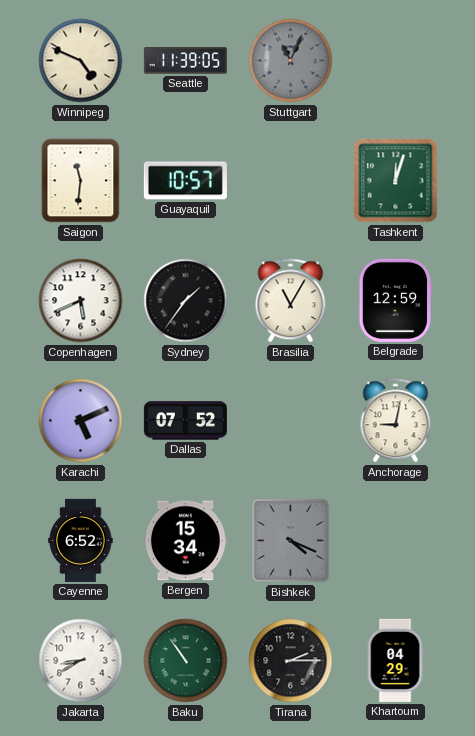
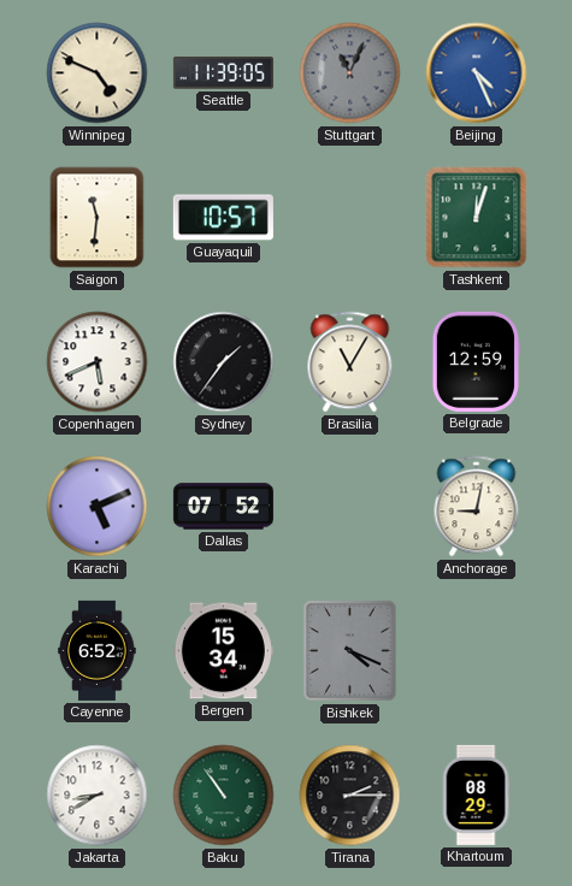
Beijing: none -> 4:26 (477, 73)
Khartoum: 04:29 -> 08:29 (476, 795)
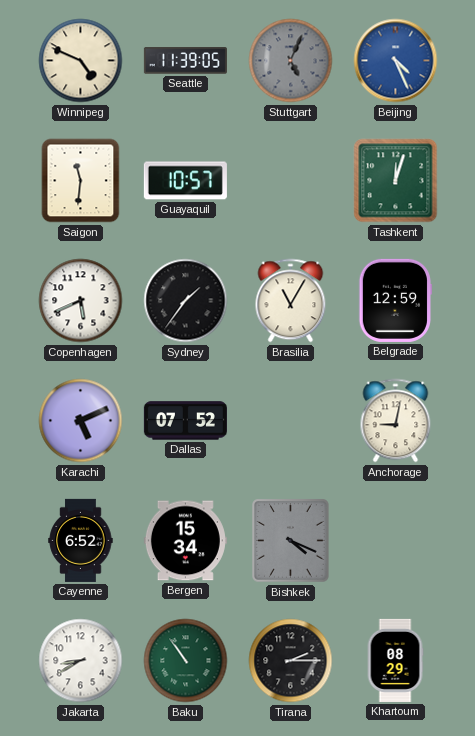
Stuttgart: 11:04 -> 5:04 (291, 61)
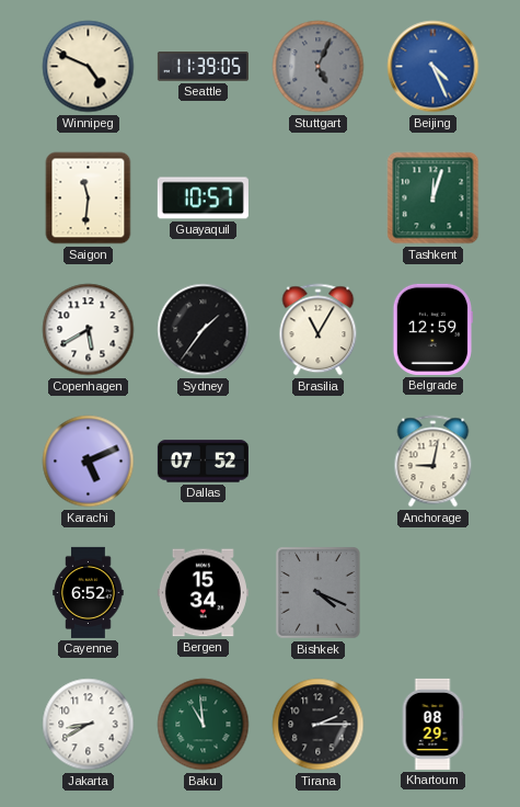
Copenhagen: 5:41 -> 5:40 (89, 330)
Baku: 10:54 -> 10:59 (204, 725)
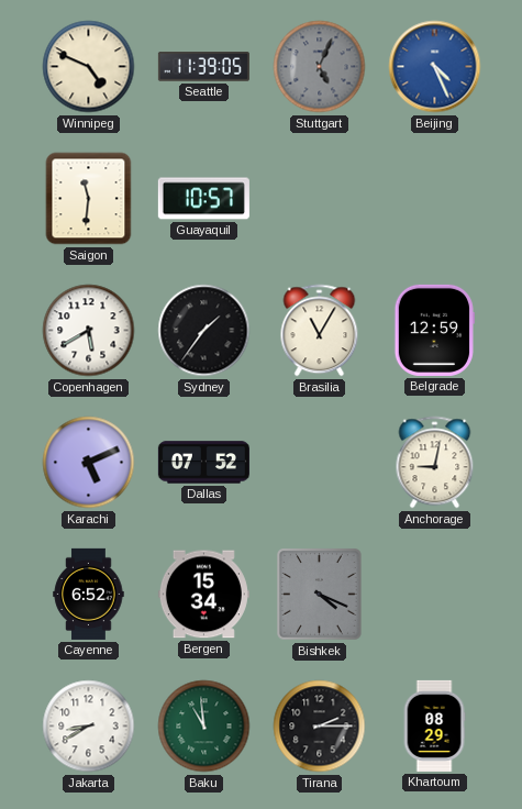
Tashkent: 12:03 -> none (434, 198)
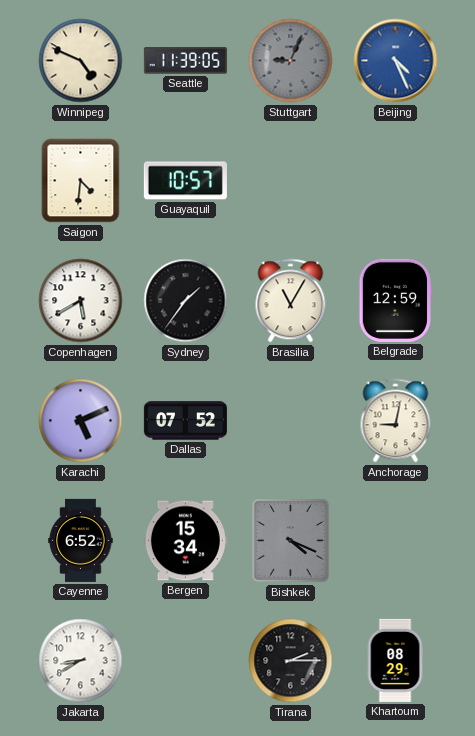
Stuttgart: 5:04 -> 9:04 (291, 61)
Saigon: 11:31 -> 4:31 (81, 181)
Baku: 10:59 -> none (204, 727)
